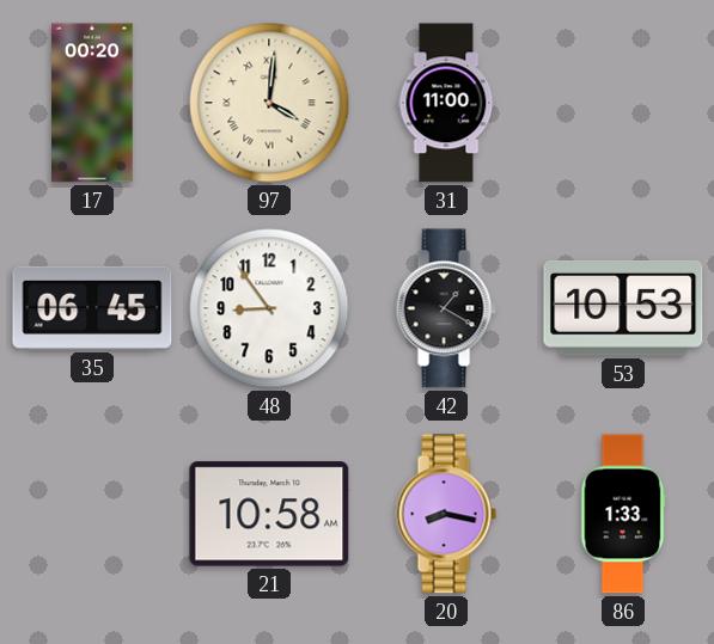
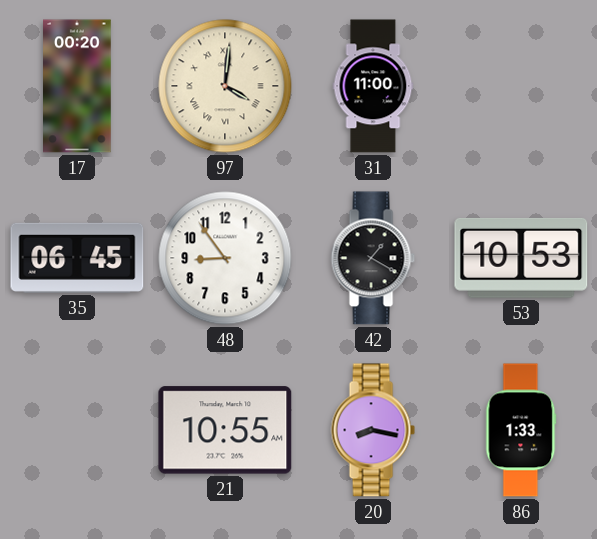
21: 10:58 -> 10:55 (225, 430)
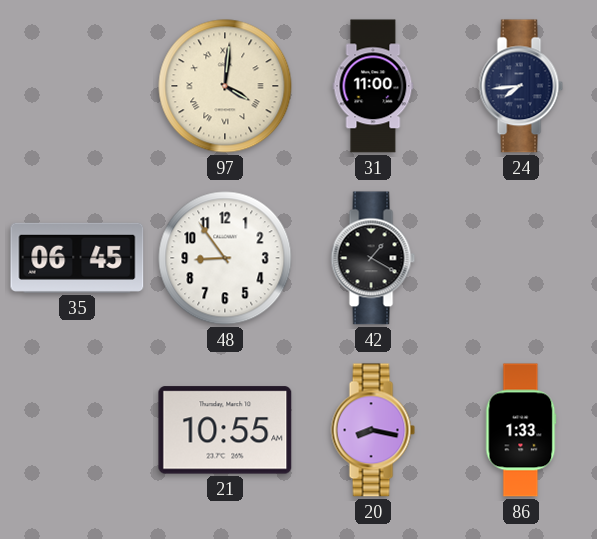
17: 00:20 -> none (78, 86)
24: none -> 7:44 (521, 86)
53: 10:53 -> none (521, 258)
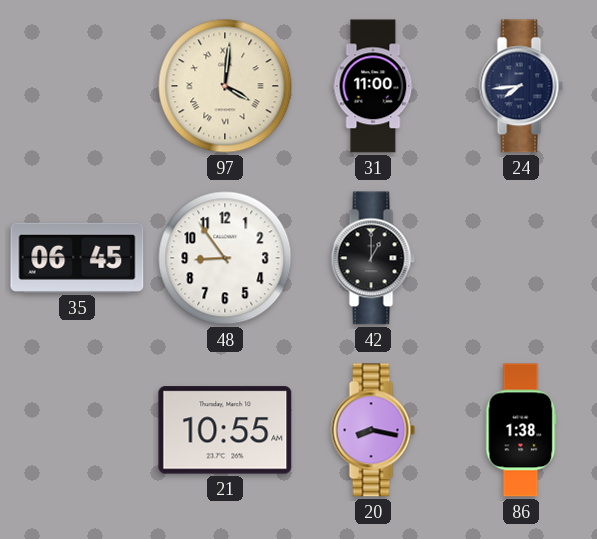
42: 1:20 -> 1:00 (373, 258)
86: 1:33 -> 1:38 (521, 430)
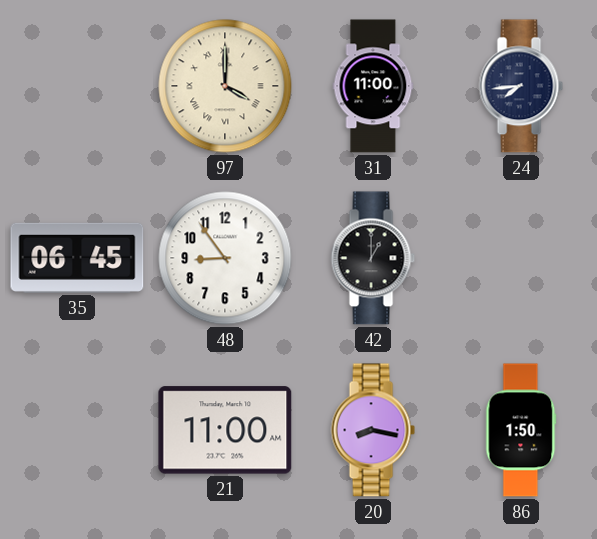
97: 4:01 -> 4:00 (225, 86)
21: 10:55 -> 11:00 (225, 430)
86: 1:38 -> 1:50 (521, 430)
